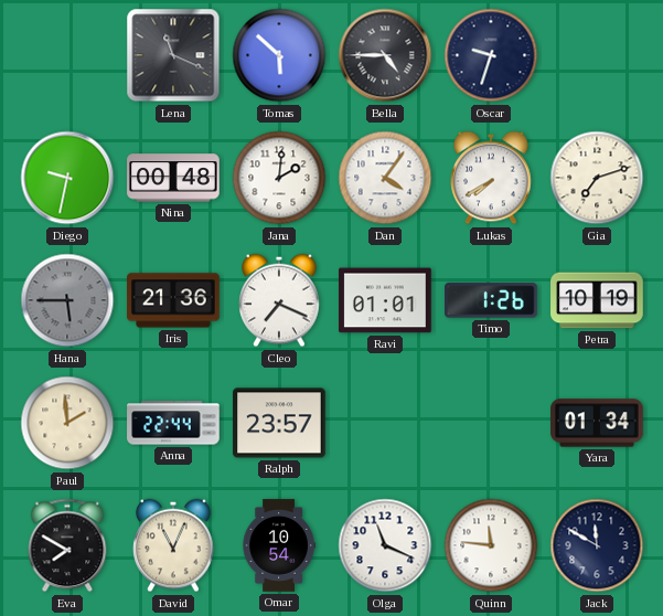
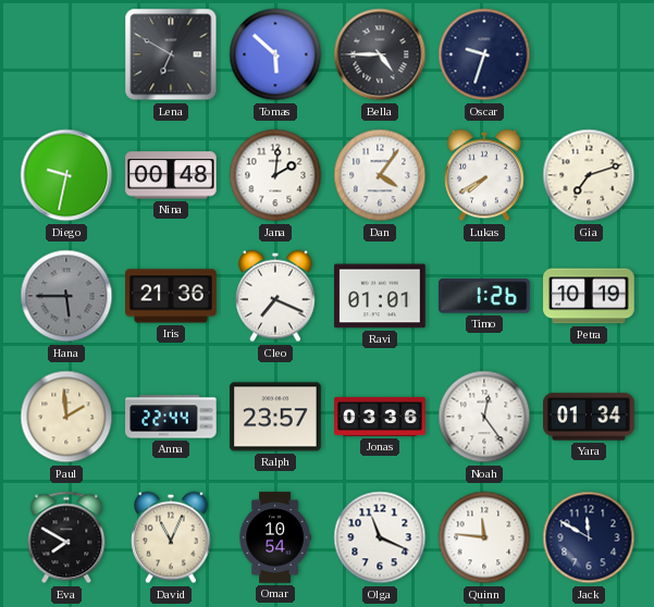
Lena: 11:19 -> 6:50 (171, 54)
Jonas: none -> 03:36 (380, 417)
Noah: none -> 12:24 (484, 417)
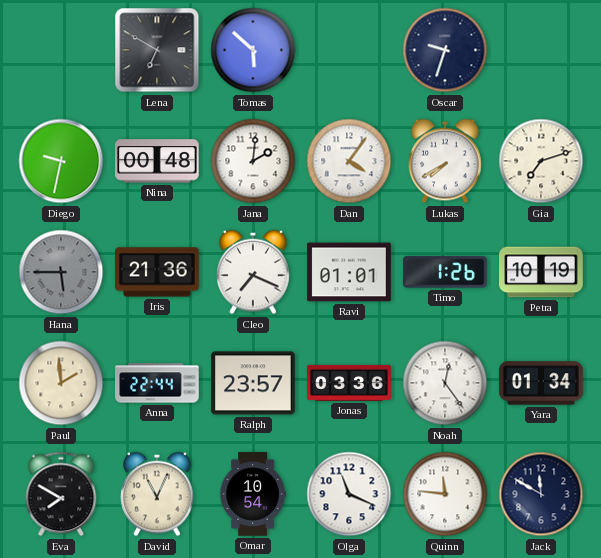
Bella: 4:45 -> none (380, 54)
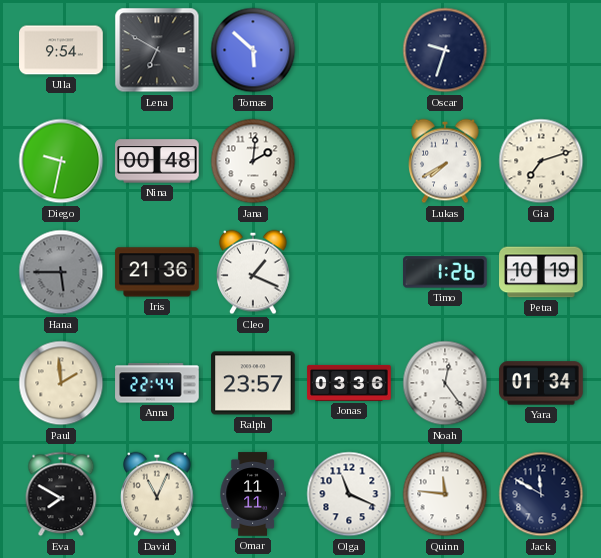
Ulla: none -> 9:54 (61, 50)
Dan: 4:06 -> none (349, 161)
Cleo: 7:19 -> 1:19 (253, 272)
Ravi: 01:01 -> none (349, 272)
Omar: 10:54 -> 11:11 (253, 494)
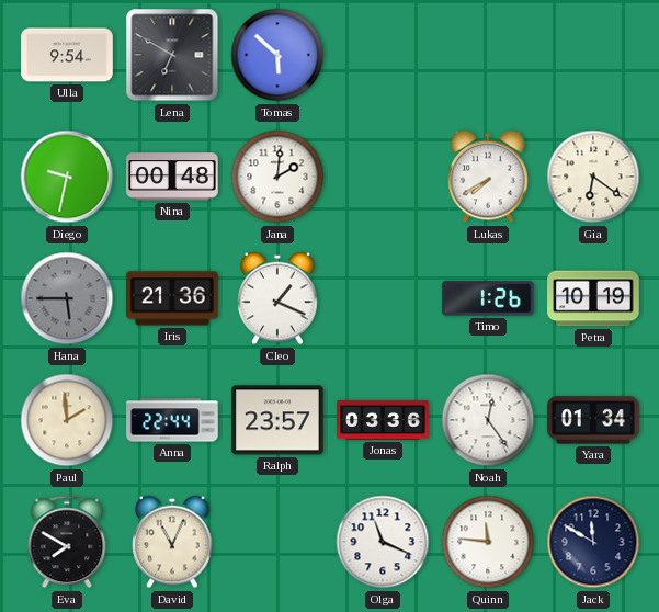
Oscar: 9:33 -> none (445, 50)
Gia: 7:12 -> 6:21 (593, 177)
Omar: 11:11 -> none (253, 494)
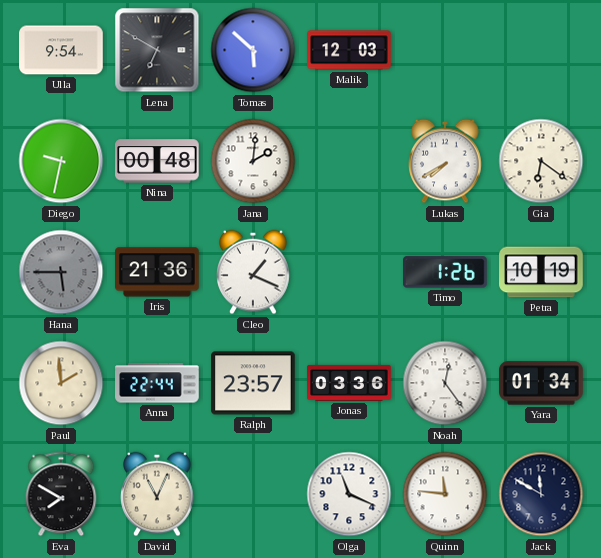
Malik: none -> 12:03 (349, 50)
